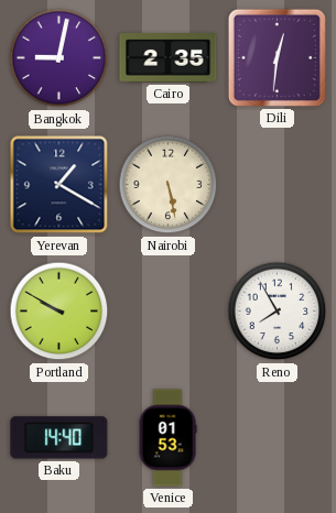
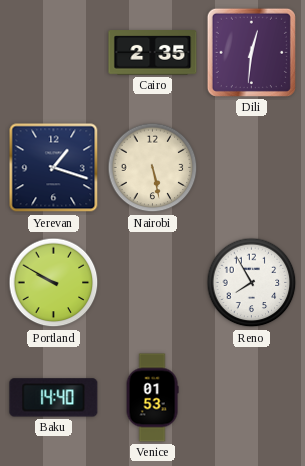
Bangkok: 9:02 -> none (59, 58)
Yerevan: 1:20 -> 1:18 (54, 168)
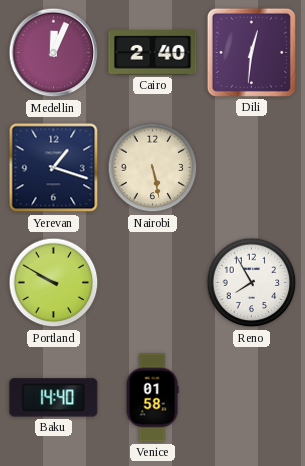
Medellin: none -> 12:04 (54, 53)
Cairo: 2:35 -> 2:40 (153, 53)
Venice: 01:53 -> 01:58 (152, 398)
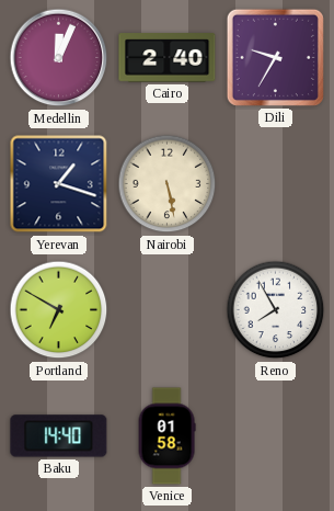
Dili: 12:31 -> 9:35 (275, 57)
Portland: 9:50 -> 6:50 (59, 310)
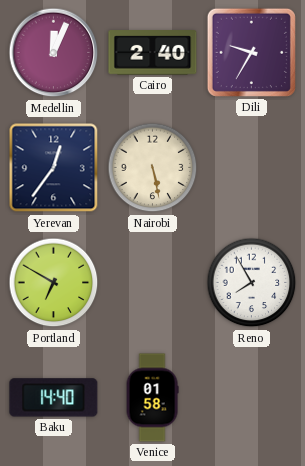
Yerevan: 1:18 -> 12:36 (54, 168)
